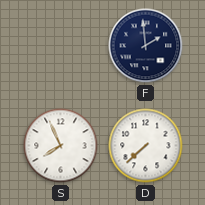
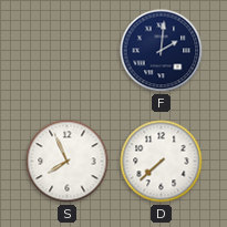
F: 1:59 -> 2:01 (162, 51)
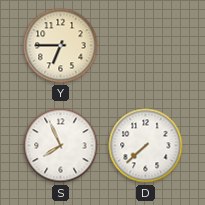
Y: none -> 6:45 (61, 46)
F: 2:01 -> none (162, 51)
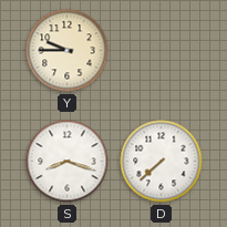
Y: 6:45 -> 9:45 (68, 51)
S: 7:56 -> 8:18 (68, 162)
